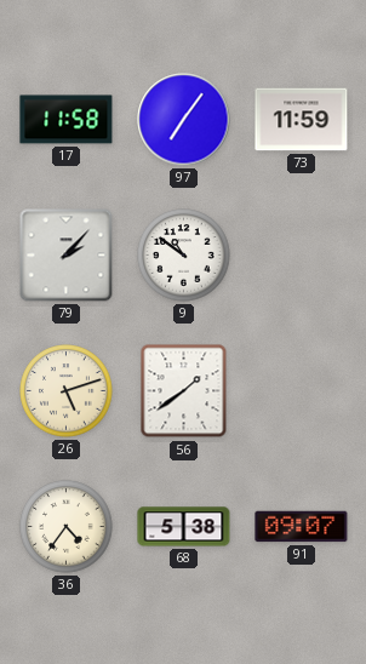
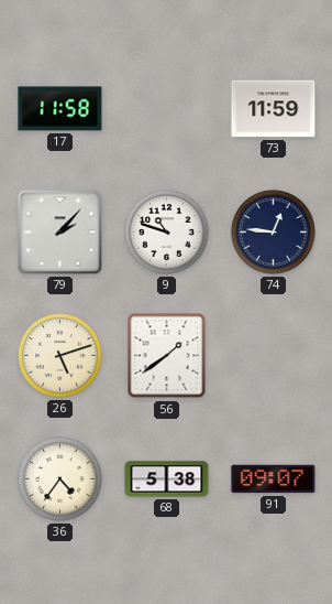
97: 7:06 -> none (184, 120)
9: 10:51 -> 10:48 (167, 233)
74: none -> 12:46 (274, 233)
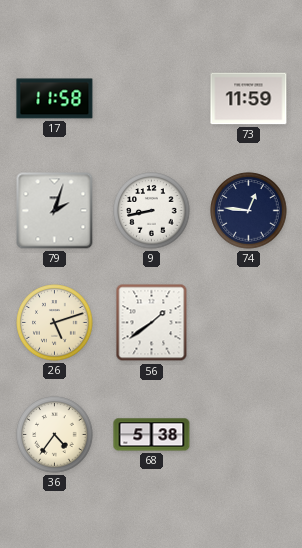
79: 2:07 -> 2:03 (55, 211)
9: 10:48 -> 8:43 (152, 211)
91: 09:07 -> none (274, 479)
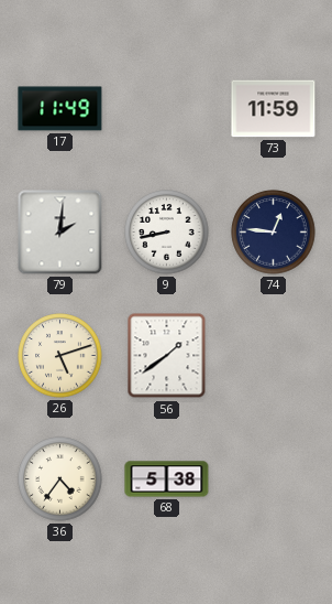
17: 11:58 -> 11:49 (60, 109)
79: 2:03 -> 2:01 (60, 233)
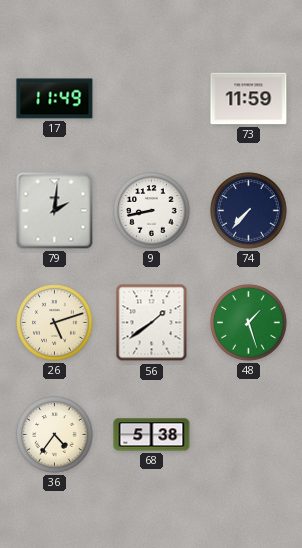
74: 12:46 -> 7:37 (249, 211)
48: none -> 1:27 (249, 323)
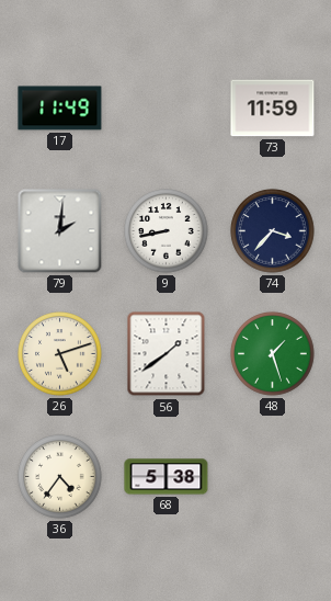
74: 7:37 -> 3:37 (273, 231)
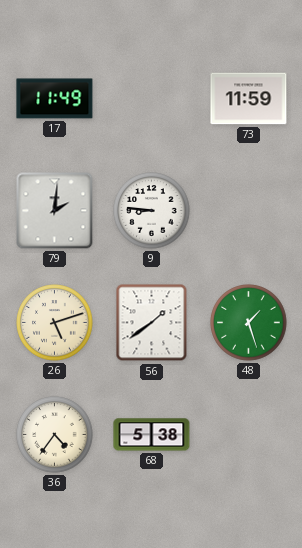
9: 8:43 -> 8:46 (152, 211)
74: 3:37 -> none (273, 231)
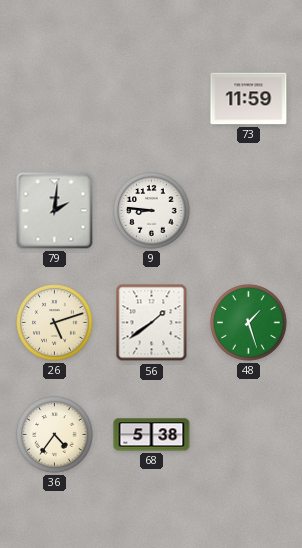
17: 11:49 -> none (55, 99)
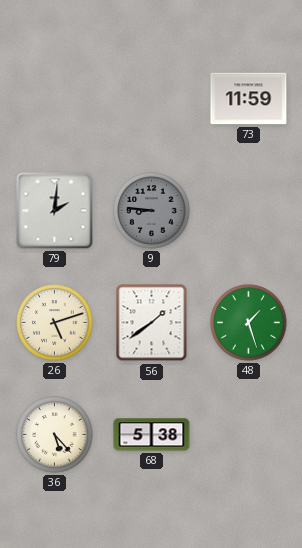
9 dial: white -> grey (152, 211)
36: 4:36 -> 5:23 (55, 435)
